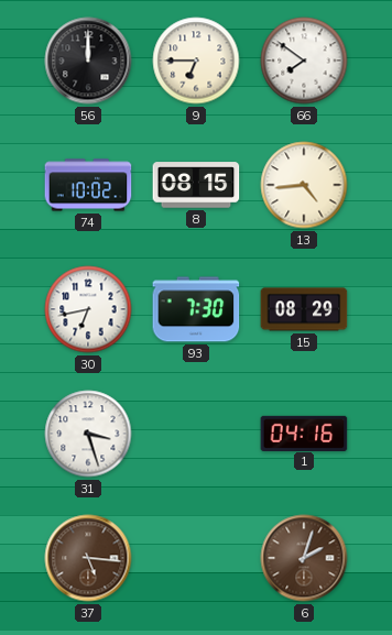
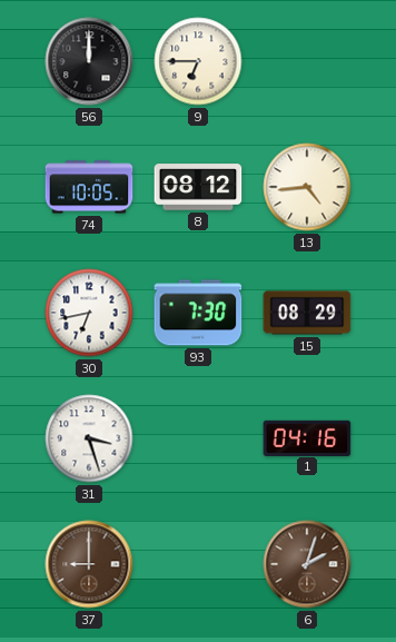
66: 7:51 -> none (304, 61)
74: 10:02 -> 10:05 (89, 187)
8: 08:15 -> 08:12 (198, 187)
37: 5:16 -> 9:00 (89, 564)
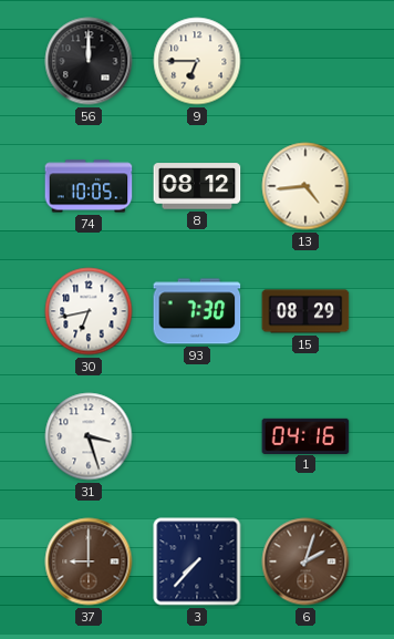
3: none -> 7:37 (197, 561)
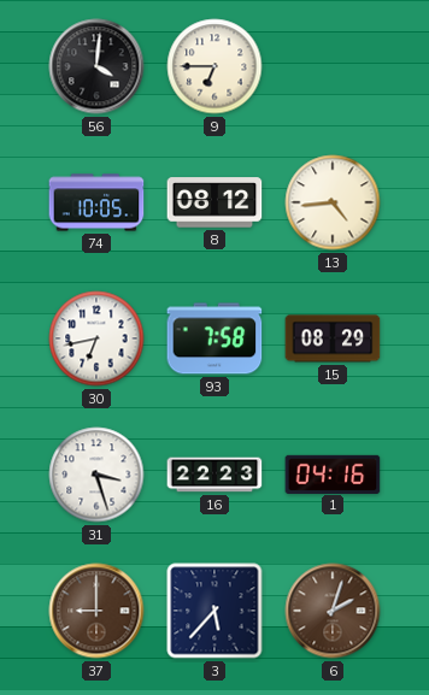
56: 12:00 -> 4:01 (96, 66)
93: 7:30 -> 7:58 (214, 338)
16: none -> 22:23 (214, 475)
3: 7:37 -> 5:37 (214, 611)
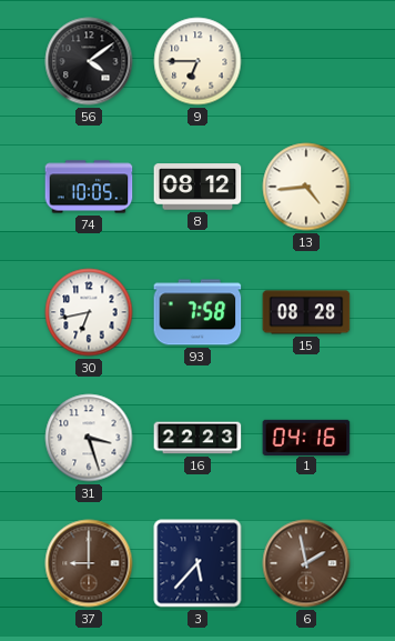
56: 4:01 -> 4:09 (89, 61)
15: 08:29 -> 08:28 (306, 312)
6: 2:03 -> 1:58 (306, 563)
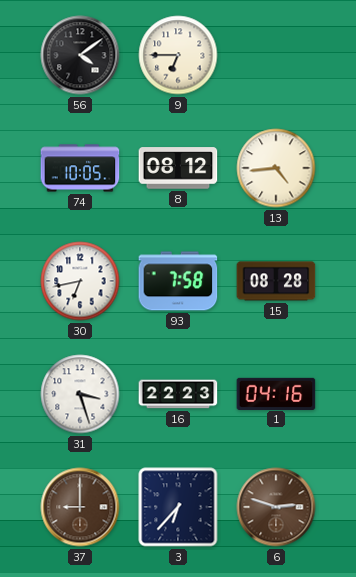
3: 5:37 -> 6:37 (178, 507)
6: 1:58 -> 2:48 (276, 507)
